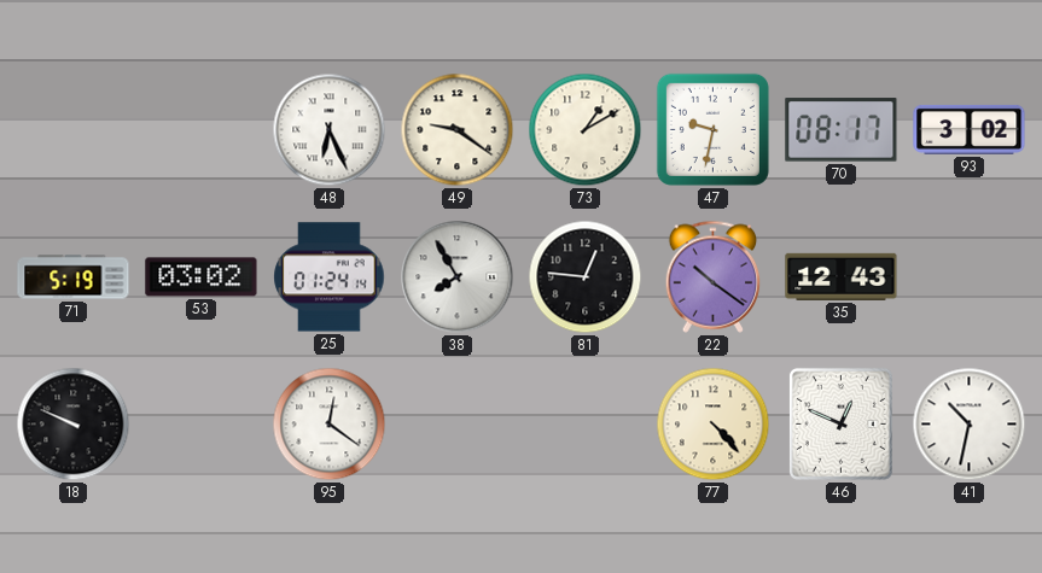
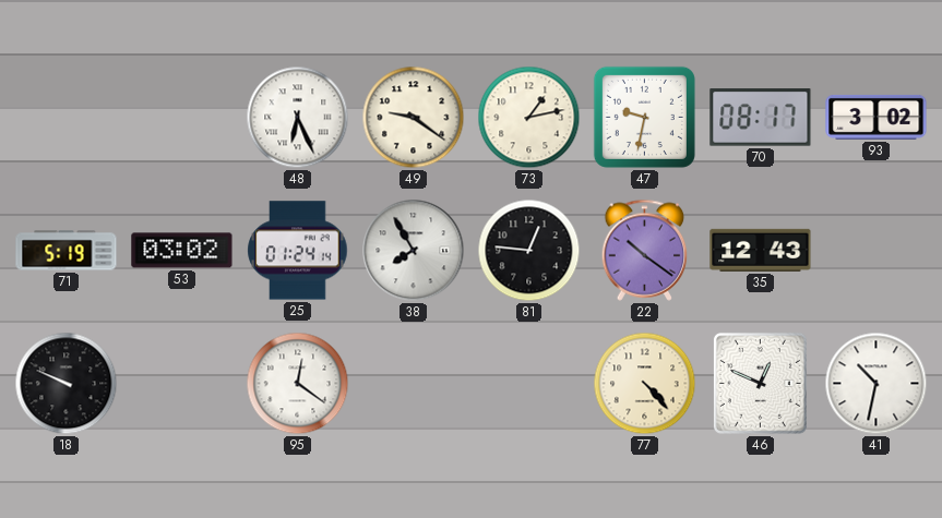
73: 1:10 -> 1:13 (529, 118)
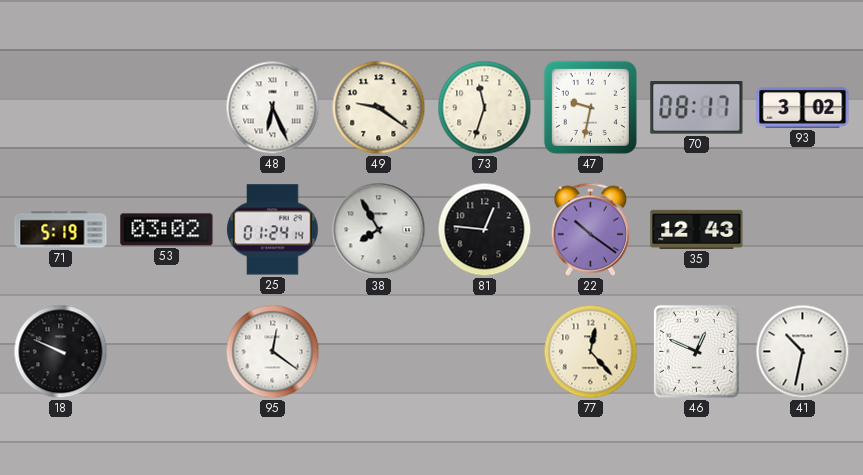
73: 1:13 -> 11:33 (485, 108)
77: 4:23 -> 12:23 (591, 352)
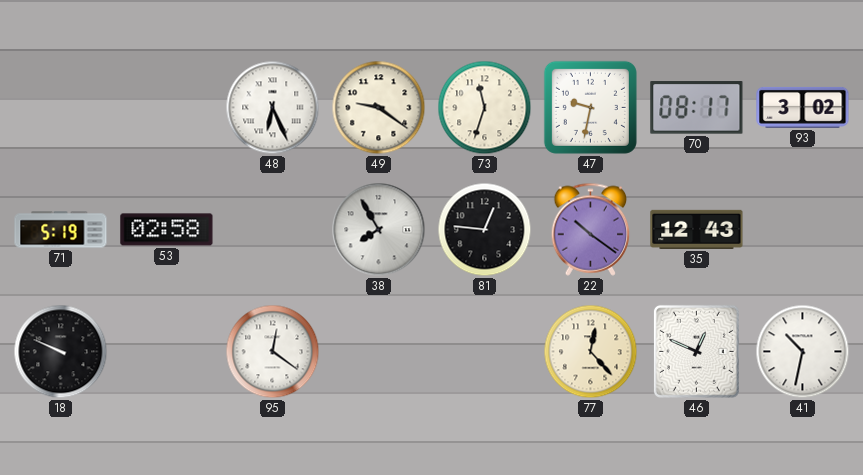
53: 03:02 -> 02:58 (167, 230)
25: 01:24 -> none (273, 230)
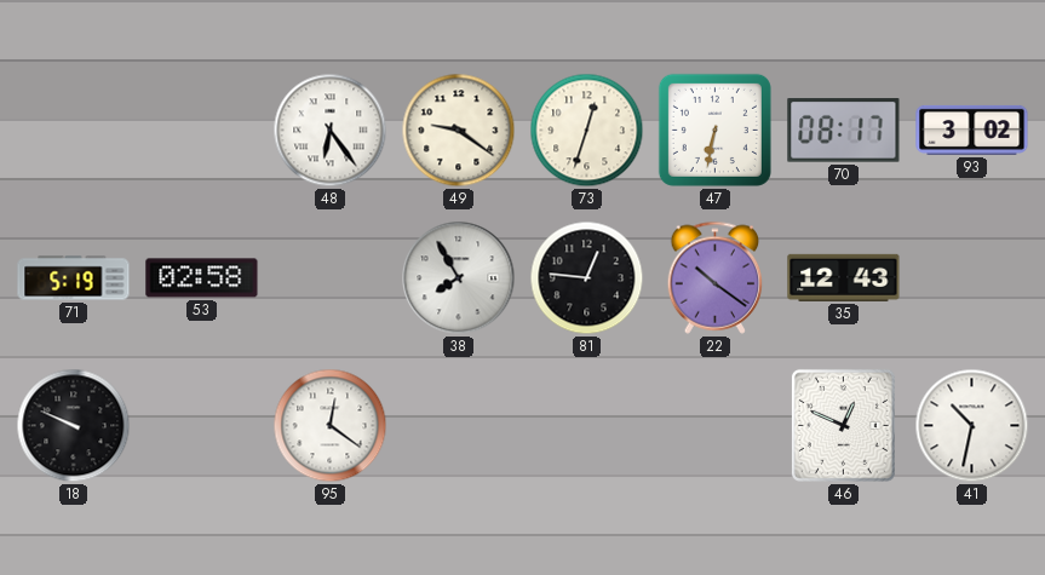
48: 6:26 -> 6:24 (331, 131)
73: 11:33 -> 12:33 (587, 131)
47: 9:32 -> 6:32 (714, 130)
77: 12:23 -> none (591, 352)
